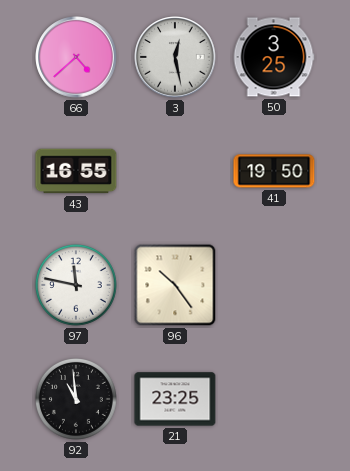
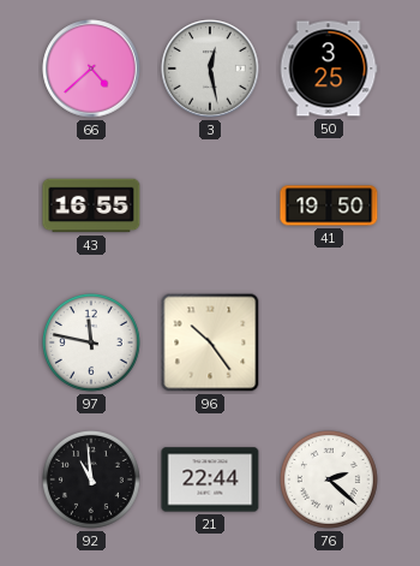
21: 23:25 -> 22:44 (210, 479)
76: none -> 2:22 (329, 479)
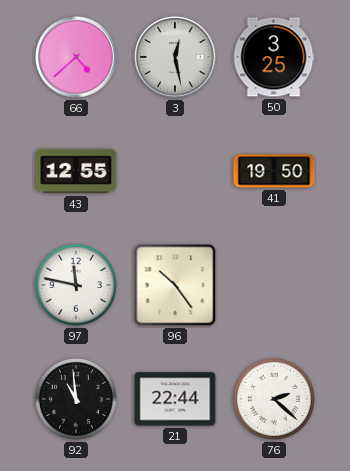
43: 16:55 -> 12:55 (76, 171)
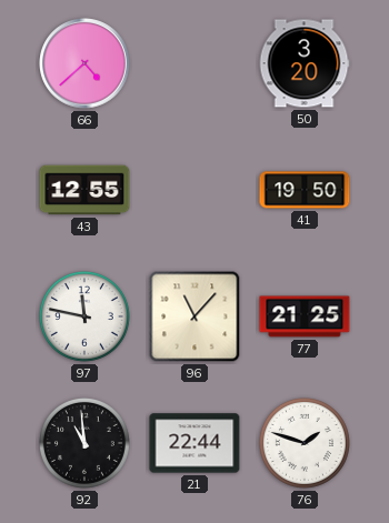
3: 12:28 -> none (175, 57)
50: 3:25 -> 3:20 (305, 63)
96: 10:24 -> 11:07 (194, 316)
77: none -> 21:25 (305, 316)
76: 2:22 -> 1:48 (305, 443)
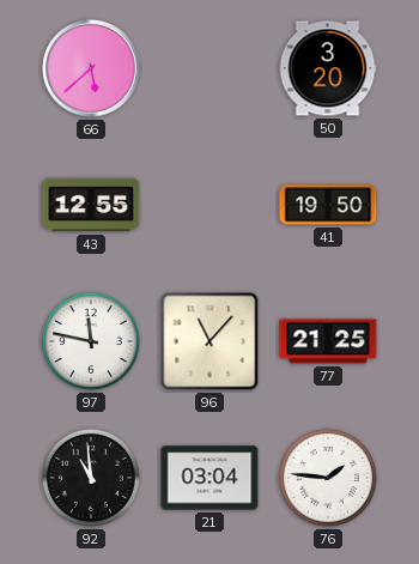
66: 4:38 -> 5:38 (91, 68)
21: 22:44 -> 03:04 (209, 478)
76: 1:48 -> 1:46 (328, 478)
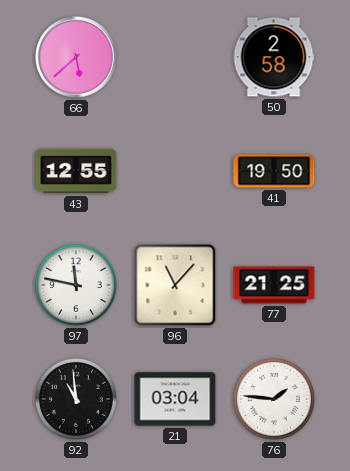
50: 3:20 -> 2:58 (274, 57)
